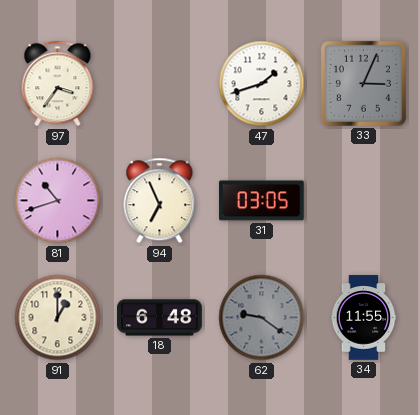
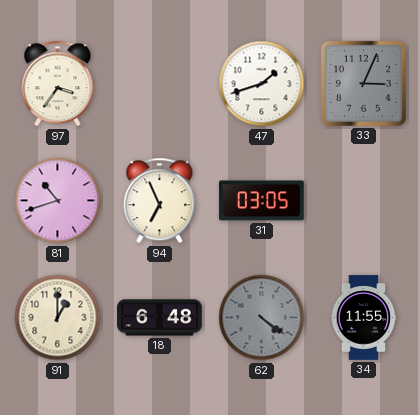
62: 9:21 -> 4:21 (262, 318)
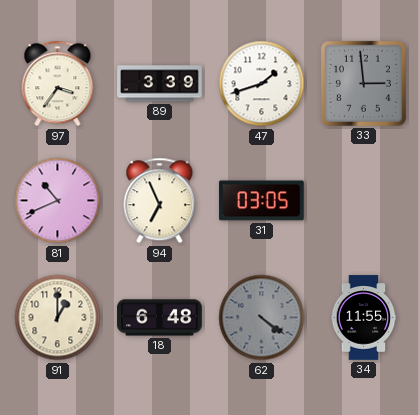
89: none -> 3:39 (160, 84)
33: 3:04 -> 2:59 (363, 83)
81: 10:42 -> 10:41 (58, 201)
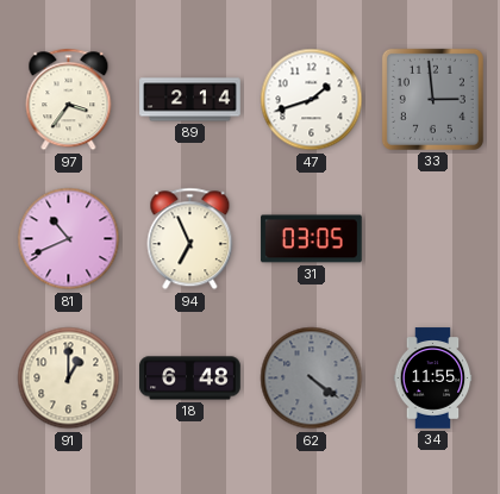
89: 3:39 -> 2:14 (190, 100)
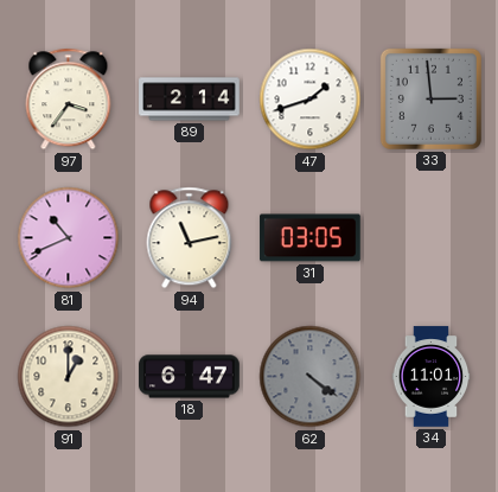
94: 6:56 -> 11:13 (190, 238)
18: 6:48 -> 6:47 (190, 377)
34: 11:55 -> 11:01 (432, 377)
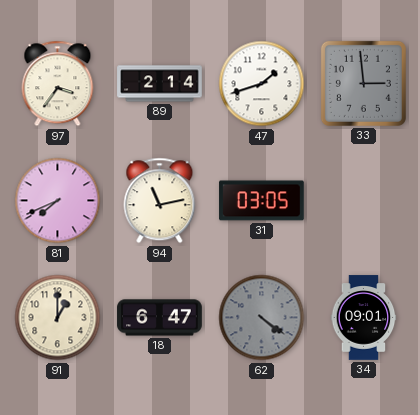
81: 10:41 -> 7:41 (58, 201)
34: 11:01 -> 09:01 (364, 318)
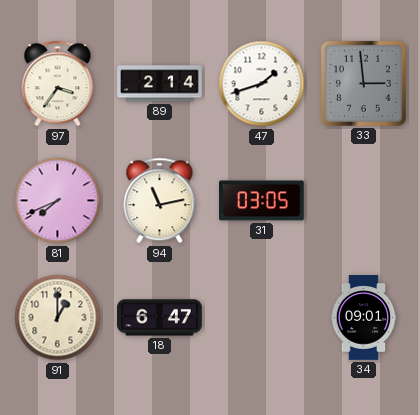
62: 4:21 -> none (262, 318)
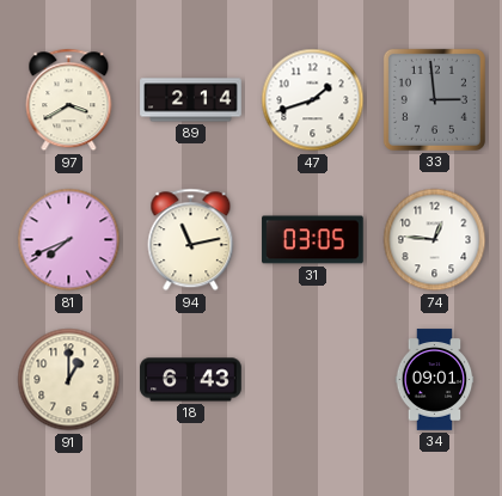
97: 3:36 -> 3:40 (69, 100)
74: none -> 12:46 (435, 240)
18: 6:47 -> 6:43 (191, 380)
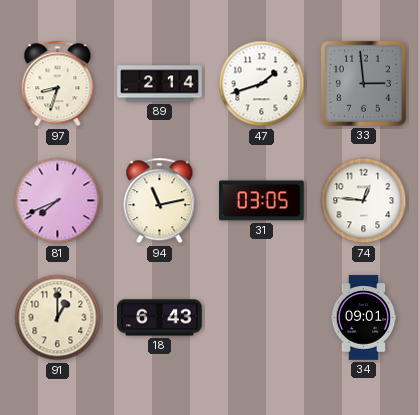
97: 3:40 -> 8:33 (58, 84)
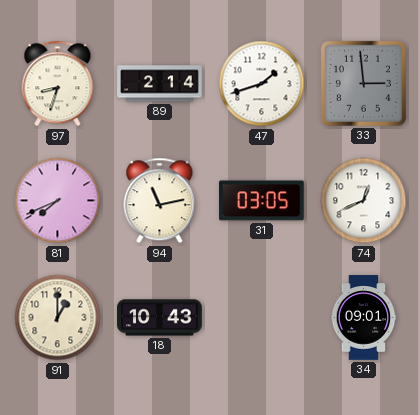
74: 12:46 -> 12:41 (364, 201)
18: 6:43 -> 10:43 (160, 318)
